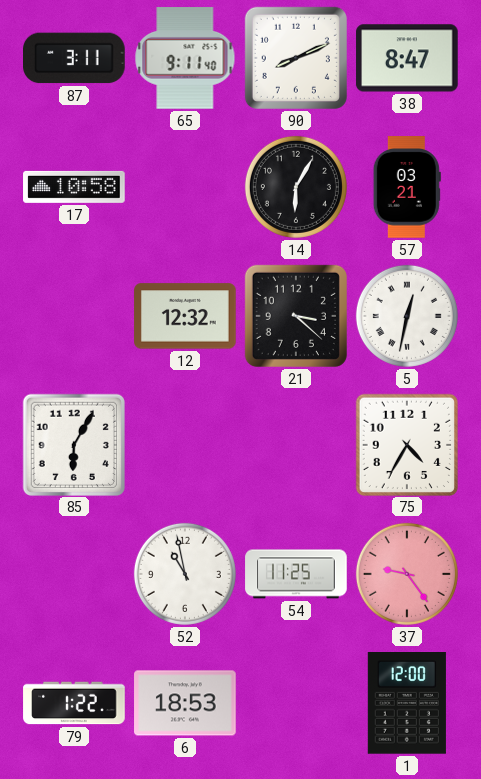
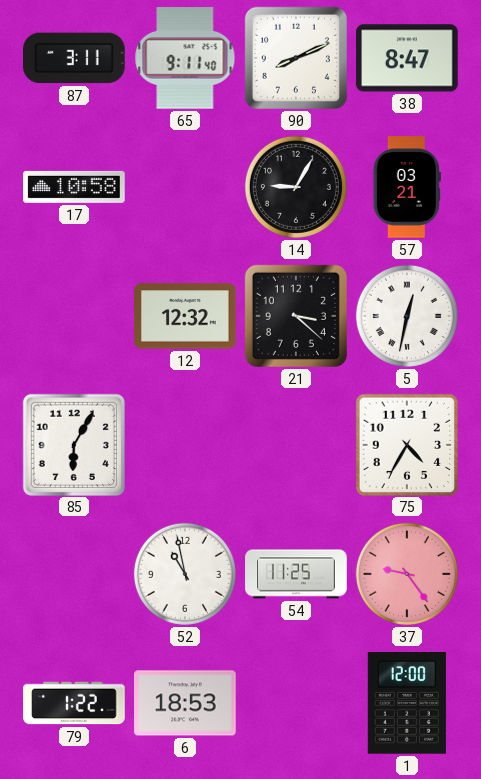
14: 6:05 -> 9:05 (296, 187)
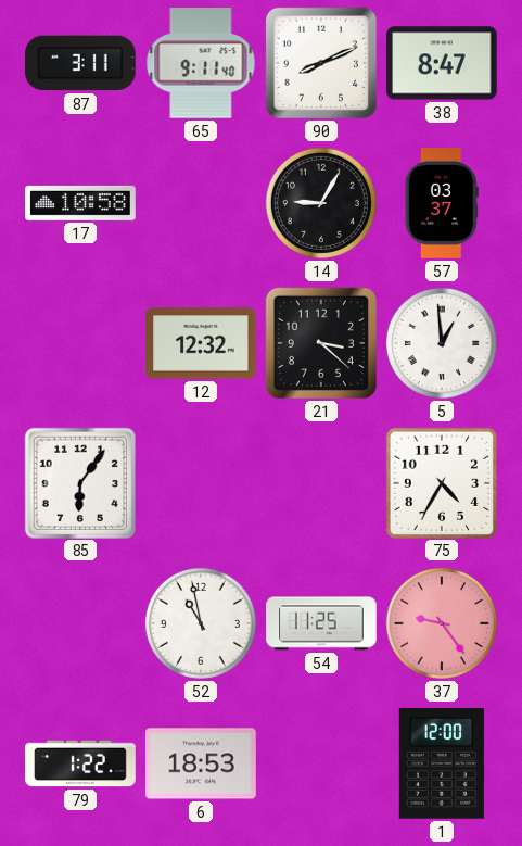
57: 03:21 -> 03:37 (442, 203)
5: 12:32 -> 12:59 (442, 343)
85: 6:05 -> 6:06 (79, 482)
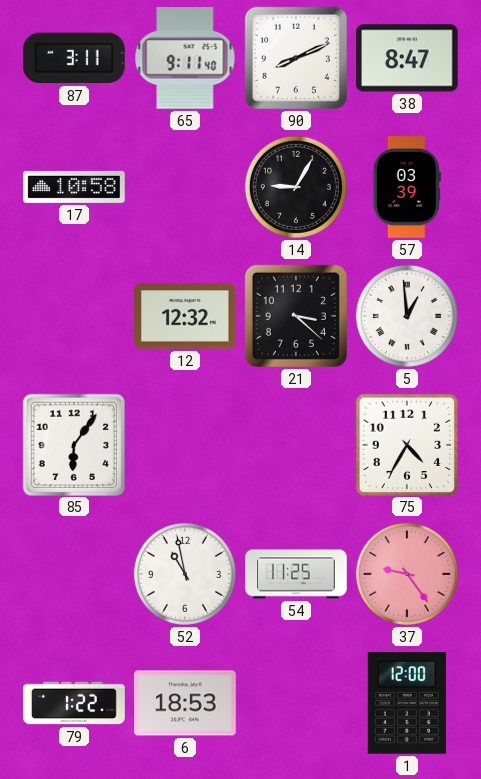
57: 03:37 -> 03:39 (407, 187)
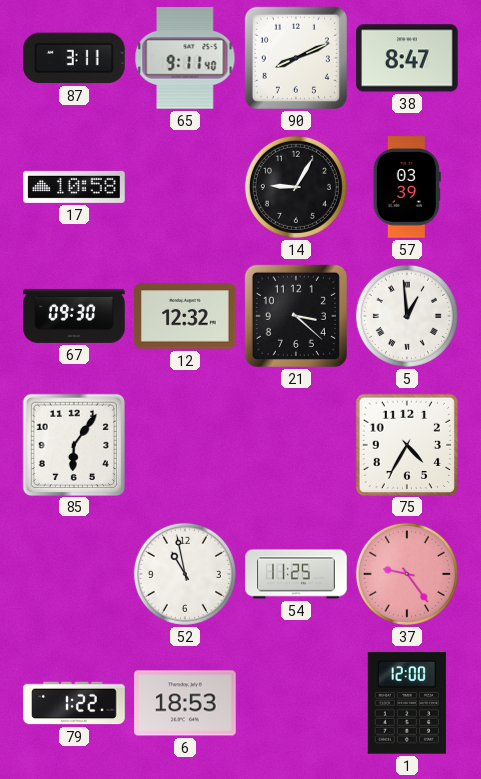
67: none -> 09:30 (74, 316)
